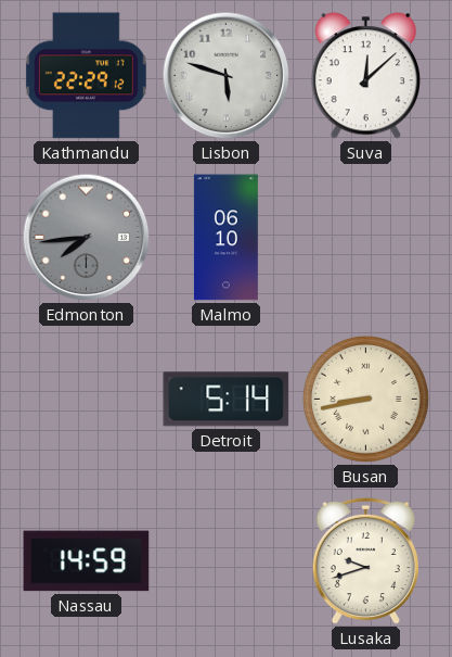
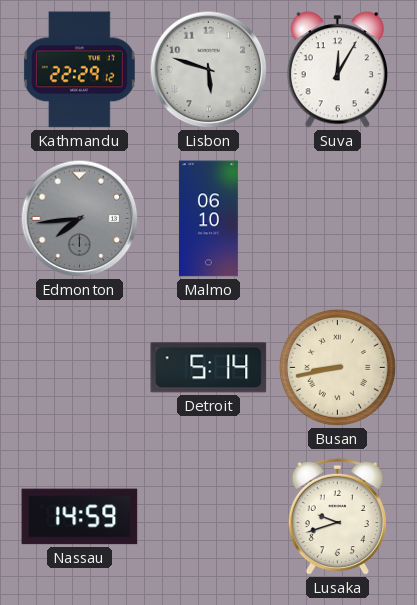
Suva: 12:08 -> 12:05 (337, 70)
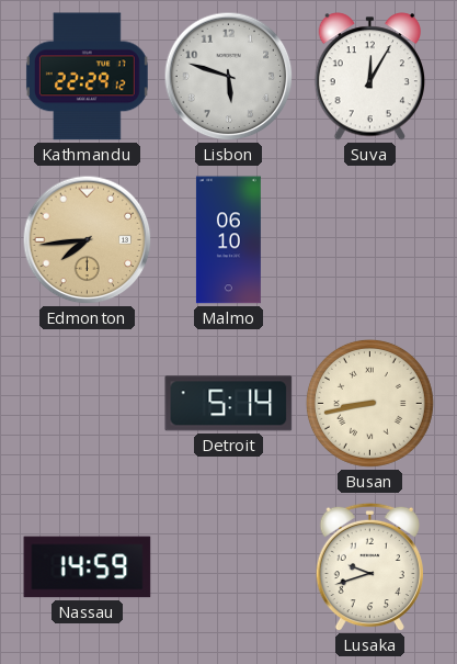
Edmonton dial: grey -> champagne (88, 240)
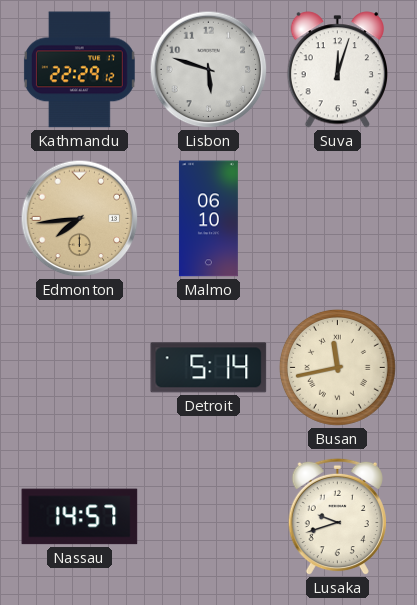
Suva: 12:05 -> 12:03 (337, 70)
Busan: 8:43 -> 11:43 (337, 367)
Nassau: 14:59 -> 14:57 (80, 517)
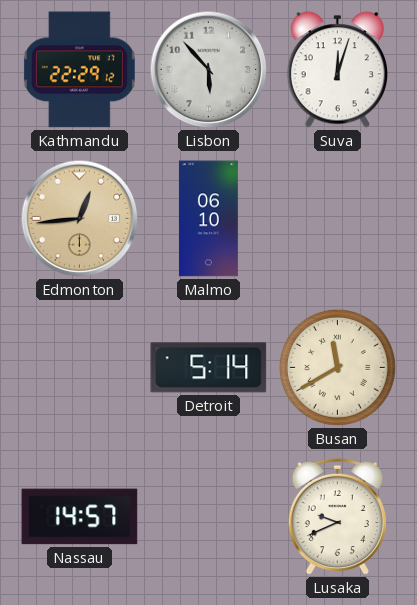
Lisbon: 5:48 -> 5:53 (209, 70)
Edmonton: 7:44 -> 12:44 (80, 219)
Busan: 11:43 -> 11:40 (337, 367)
Lusaka: 9:42 -> 9:41 (337, 517)
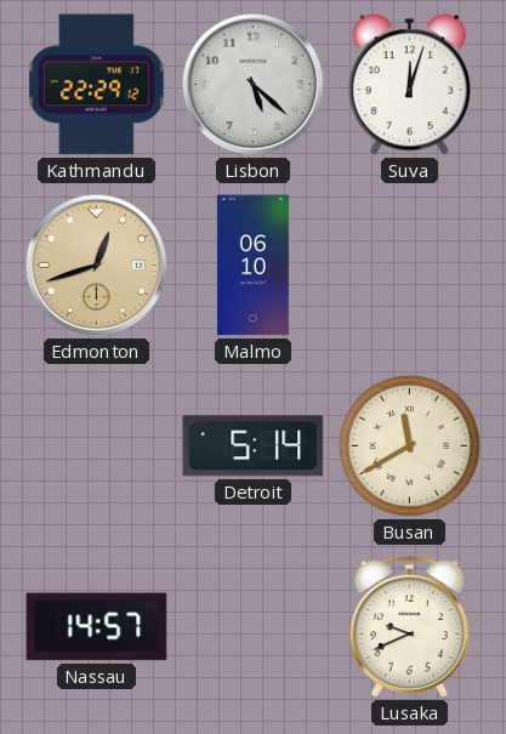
Lisbon: 5:53 -> 5:22 (254, 85)
Edmonton: 12:44 -> 12:42 (97, 266)
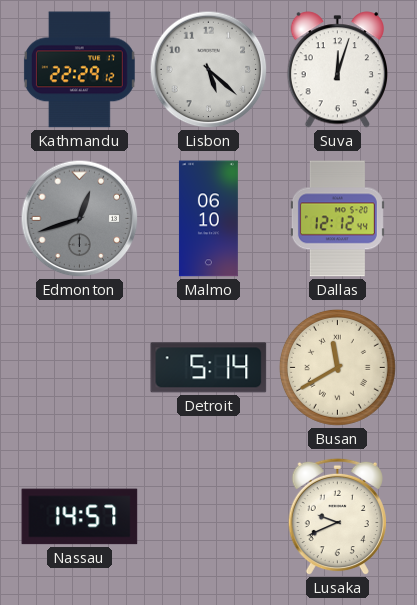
Edmonton dial: champagne -> grey (80, 219)
Dallas: none -> 12:12 (337, 219)
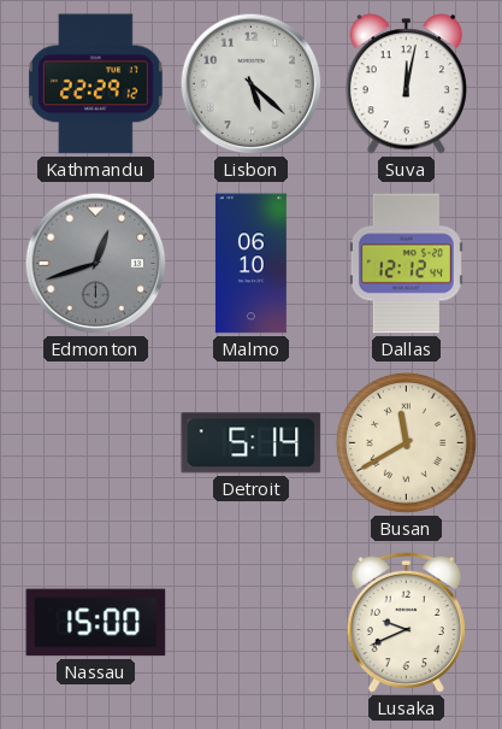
Suva: 12:03 -> 12:02 (406, 84)
Nassau: 14:57 -> 15:00 (96, 623)
